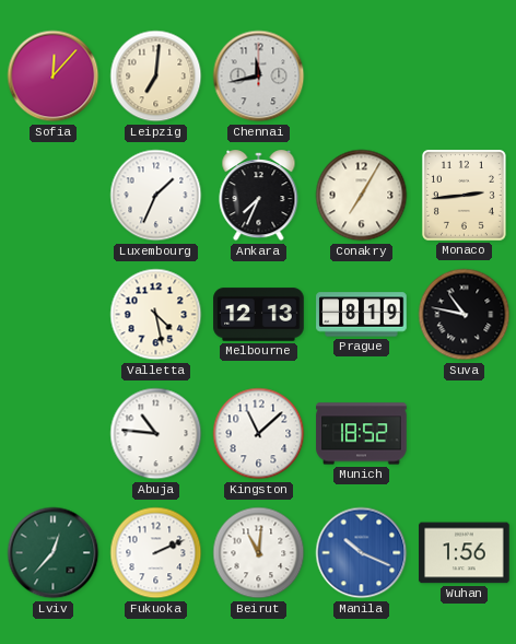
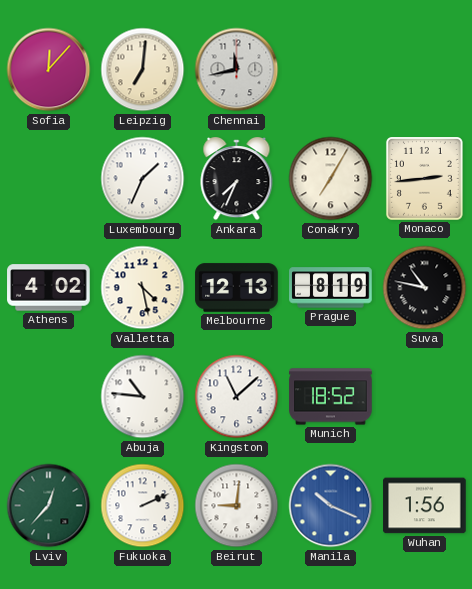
Athens: none -> 4:02 (49, 288)
Beirut: 11:01 -> 9:01 (237, 506)
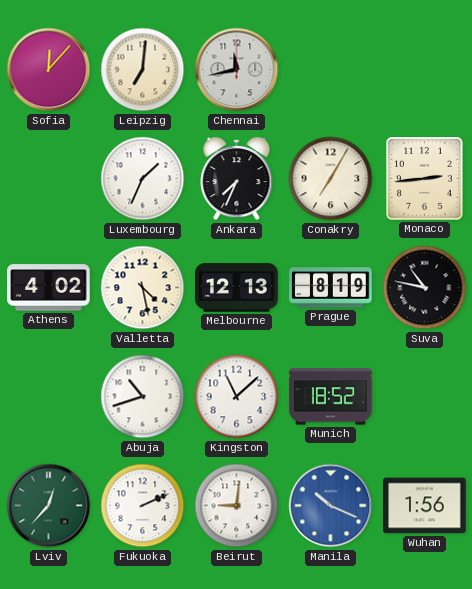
Abuja: 10:46 -> 10:42 (143, 397)
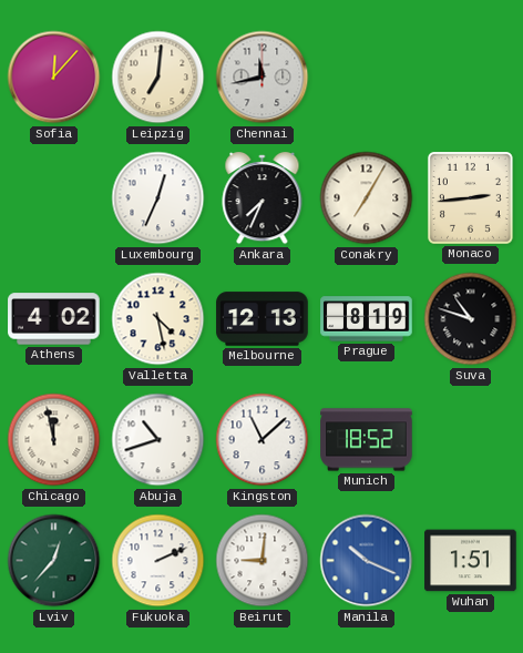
Luxembourg: 1:34 -> 12:34 (158, 198)
Suva: 10:47 -> 10:48 (471, 319)
Chicago: none -> 11:58 (54, 440)
Wuhan: 1:56 -> 1:51 (471, 561)
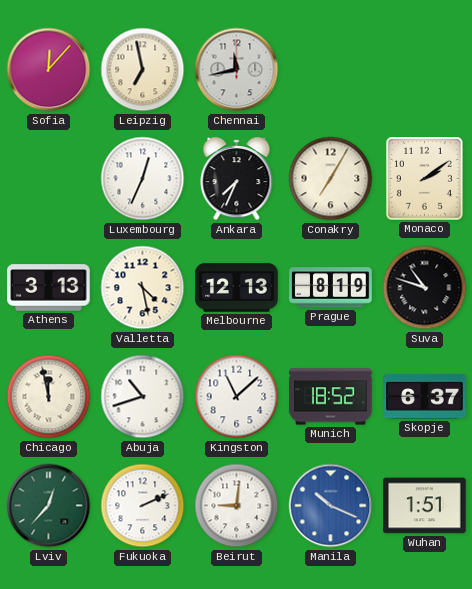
Leipzig: 7:01 -> 6:58 (143, 70)
Monaco: 2:44 -> 2:09 (424, 179)
Athens: 4:02 -> 3:13 (49, 288)
Skopje: none -> 6:37 (425, 397)
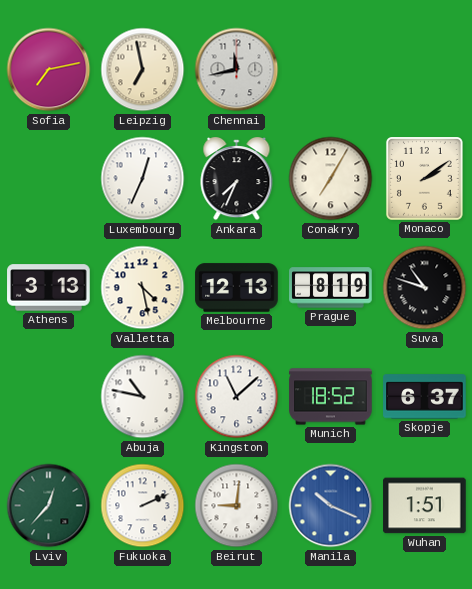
Sofia: 12:07 -> 7:13 (49, 70)
Chicago: 11:58 -> none (49, 397)
Abuja: 10:42 -> 10:47 (143, 397)
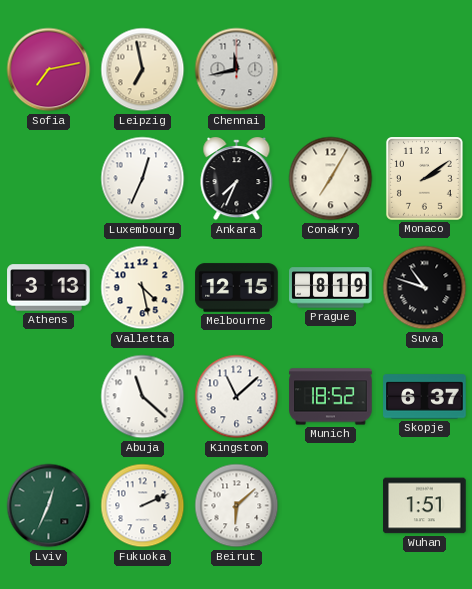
Melbourne: 12:13 -> 12:15 (237, 288)
Abuja: 10:47 -> 11:22 (143, 397)
Lviv: 12:37 -> 12:34 (49, 506)
Beirut: 9:01 -> 6:08 (237, 506)
Manila: 10:19 -> none (331, 506)
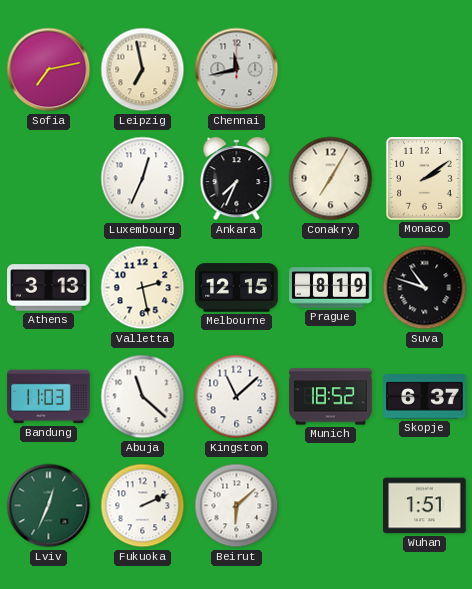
Valletta: 4:28 -> 2:28 (143, 288)
Bandung: none -> 11:03 (49, 397)
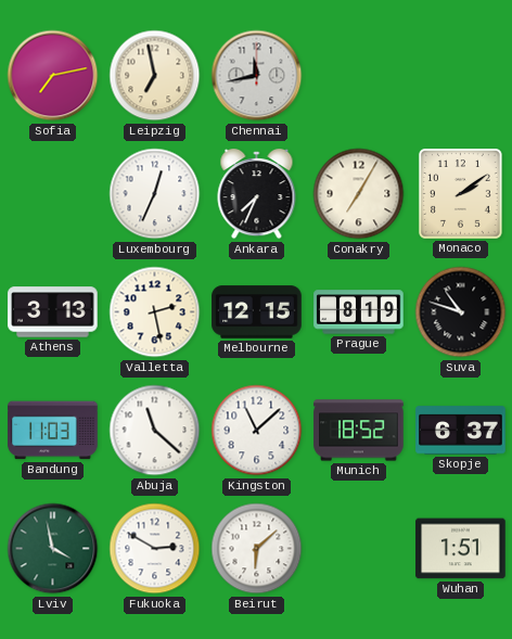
Lviv: 12:34 -> 3:58 (53, 549)
Fukuoka: 2:11 -> 2:50 (155, 549)
